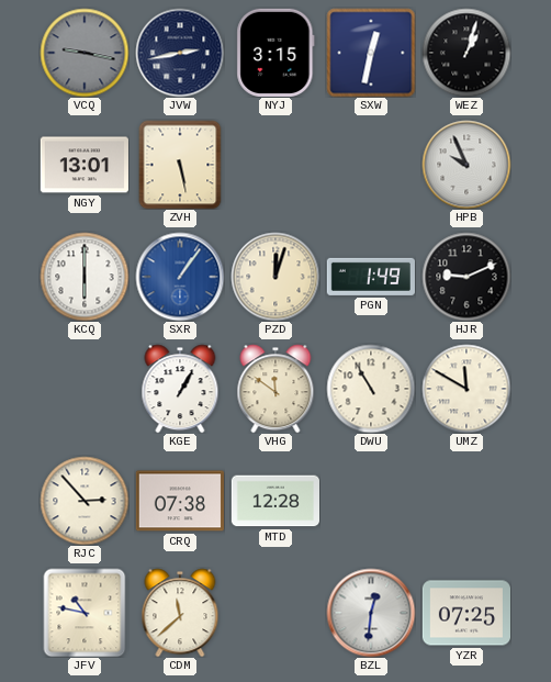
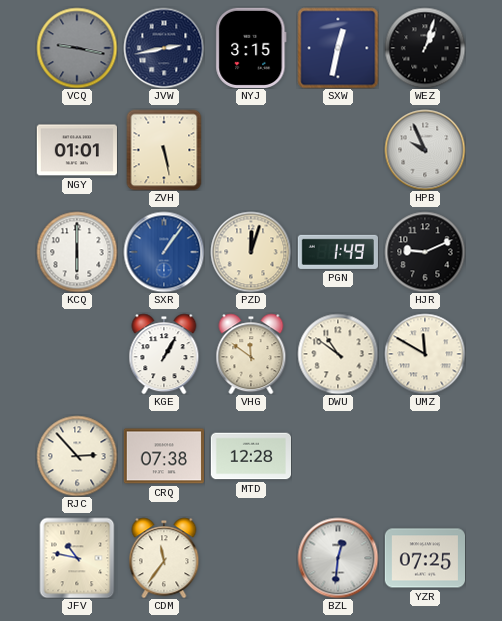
NGY: 13:01 -> 01:01 (77, 150)
DWU: 10:55 -> 10:51 (338, 354)
CDM: 11:38 -> 11:36 (164, 558)
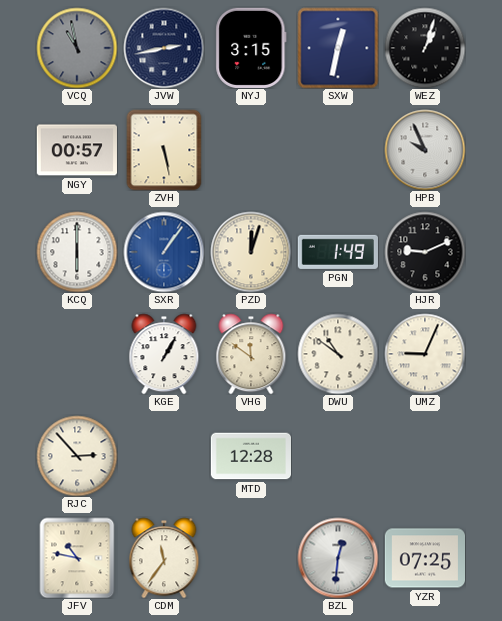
VCQ: 9:17 -> 10:58 (77, 48)
NGY: 01:01 -> 00:57 (77, 150)
UMZ: 11:50 -> 9:04 (425, 354)
CRQ: 07:38 -> none (164, 456)
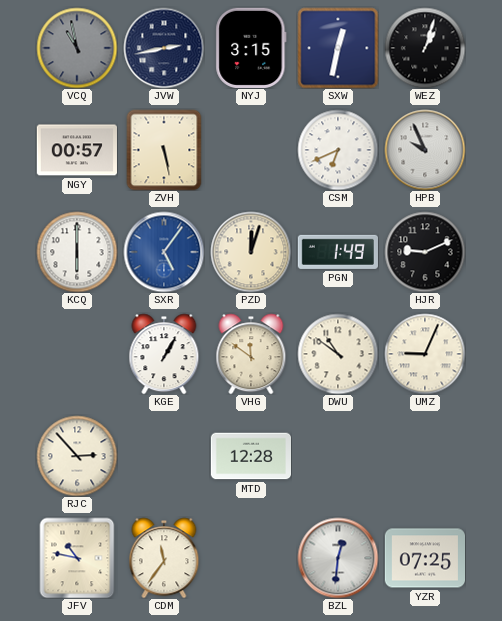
CSM: none -> 6:41 (338, 150)
SXR: 1:06 -> 5:06 (164, 252)
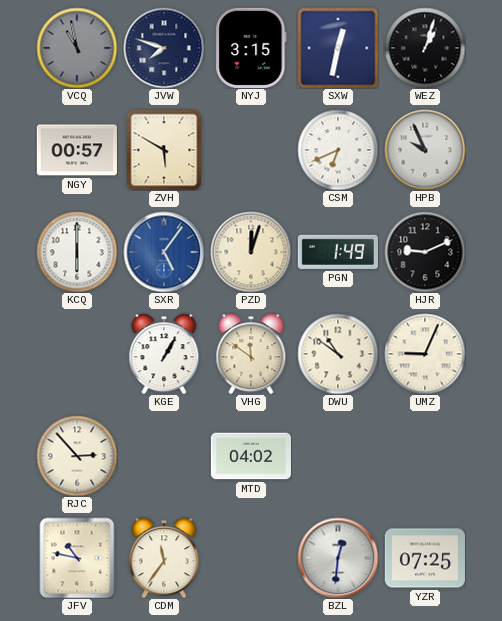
JVW: 2:43 -> 7:48 (164, 48)
ZVH: 5:28 -> 5:50 (164, 150)
MTD: 12:28 -> 04:02 (250, 456)
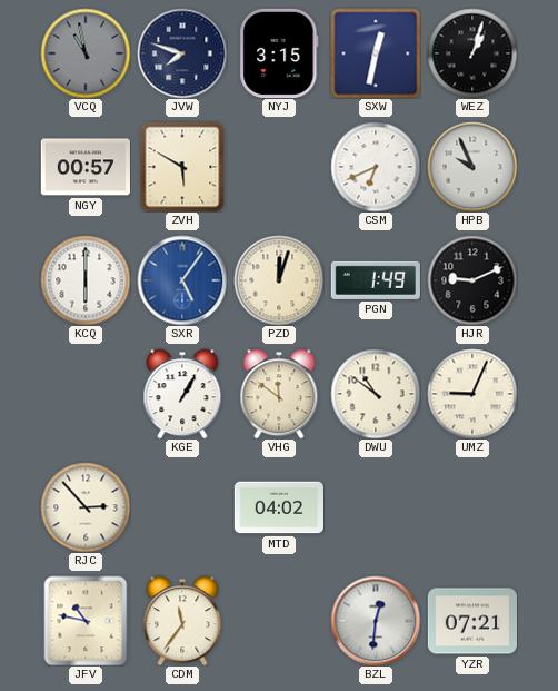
YZR: 07:25 -> 07:21 (471, 621)
